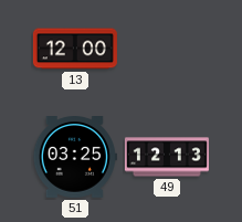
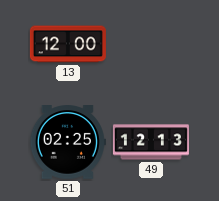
51: 03:25 -> 02:25 (68, 142)
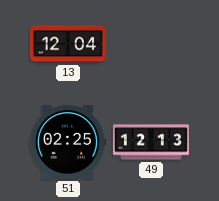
13: 12:00 -> 12:04 (68, 44)
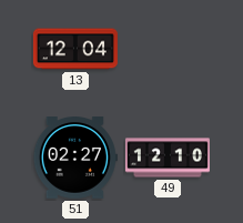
51: 02:25 -> 02:27 (75, 158)
49: 12:13 -> 12:10 (168, 158)
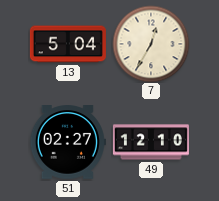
13: 12:04 -> 5:04 (68, 44)
7: none -> 12:35 (151, 44)
